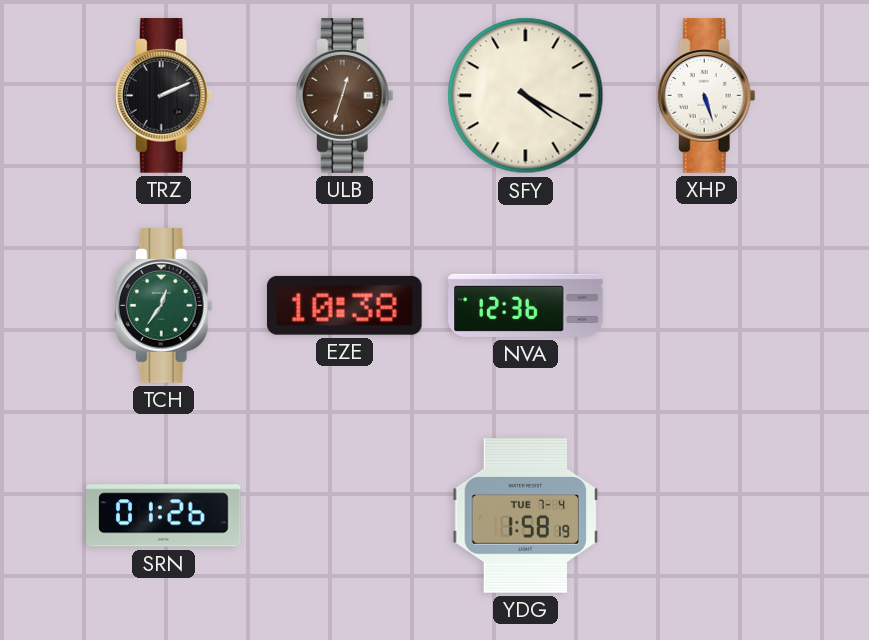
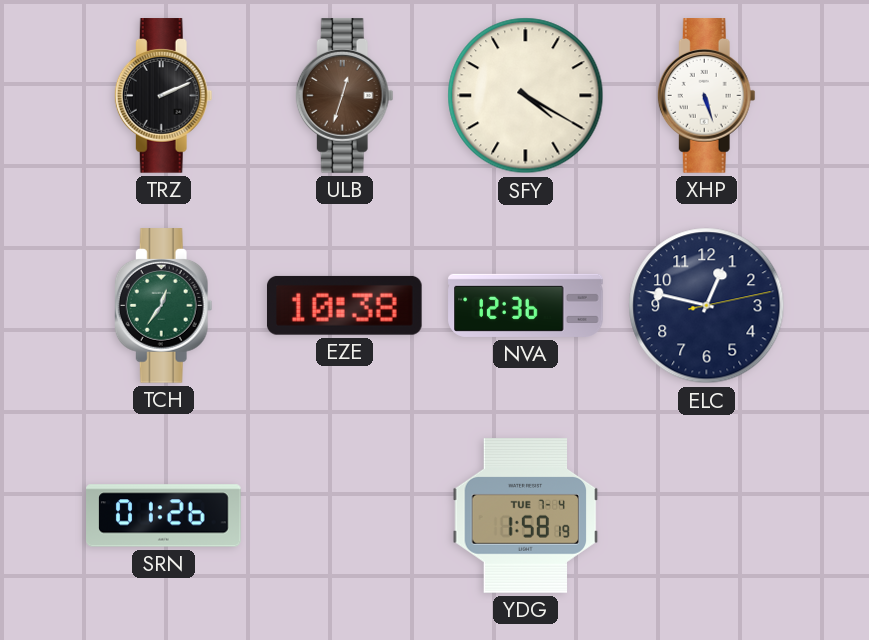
ELC: none -> 12:47 (707, 306)
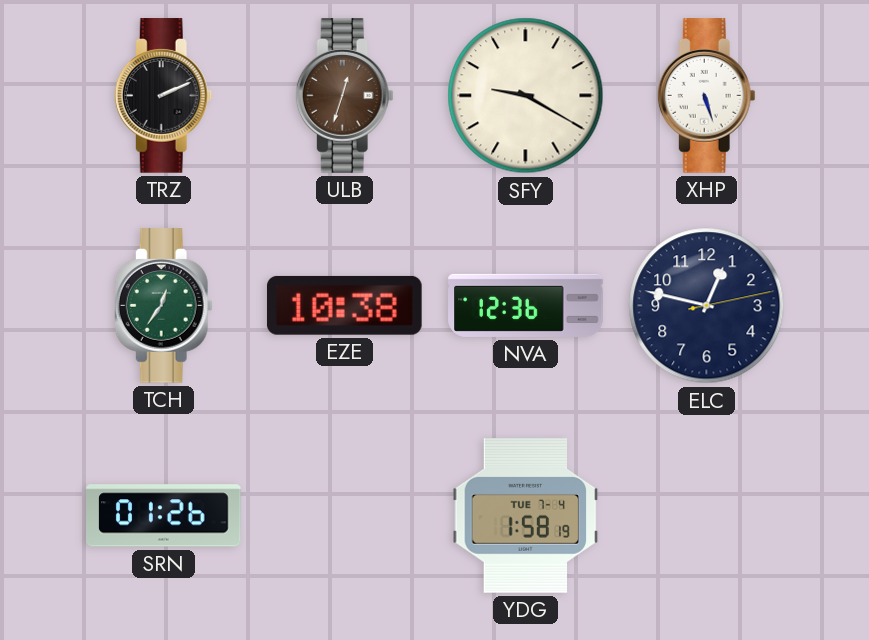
SFY: 4:20 -> 9:20 (526, 96)
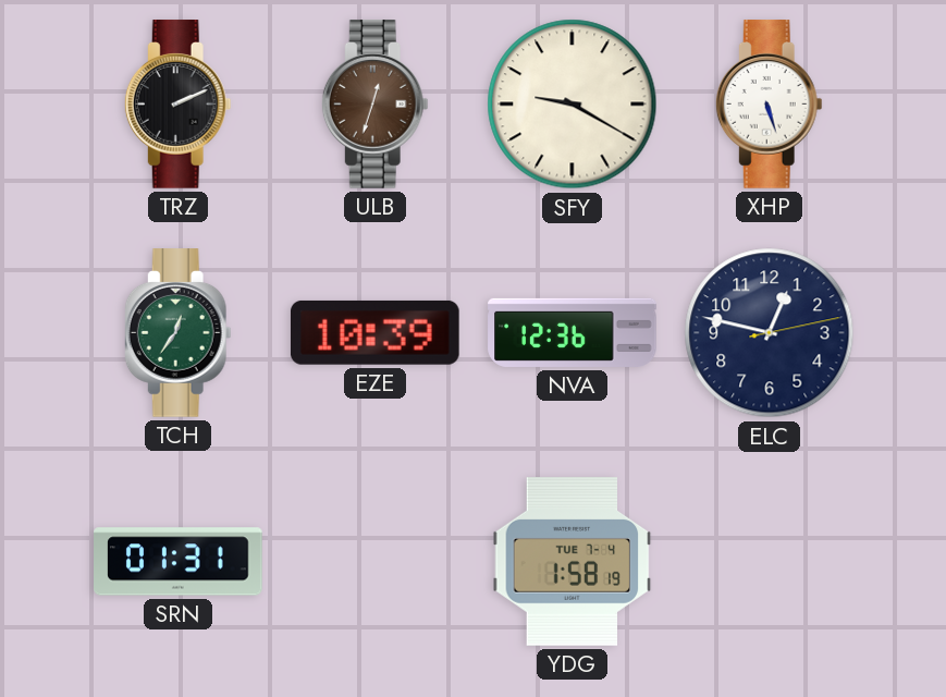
EZE: 10:38 -> 10:39 (374, 332)
SRN: 01:26 -> 01:31 (179, 562)
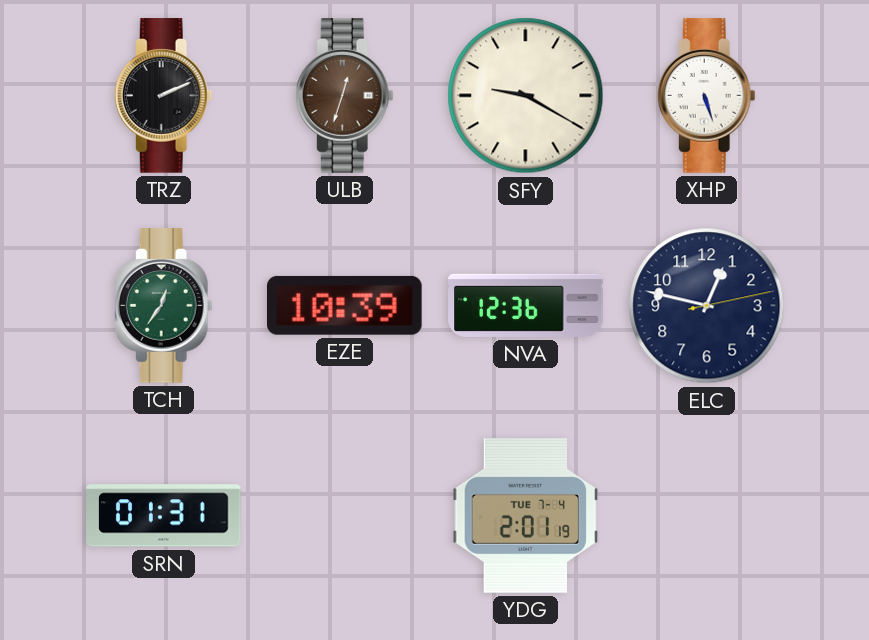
YDG: 1:58 -> 2:01 (526, 516)
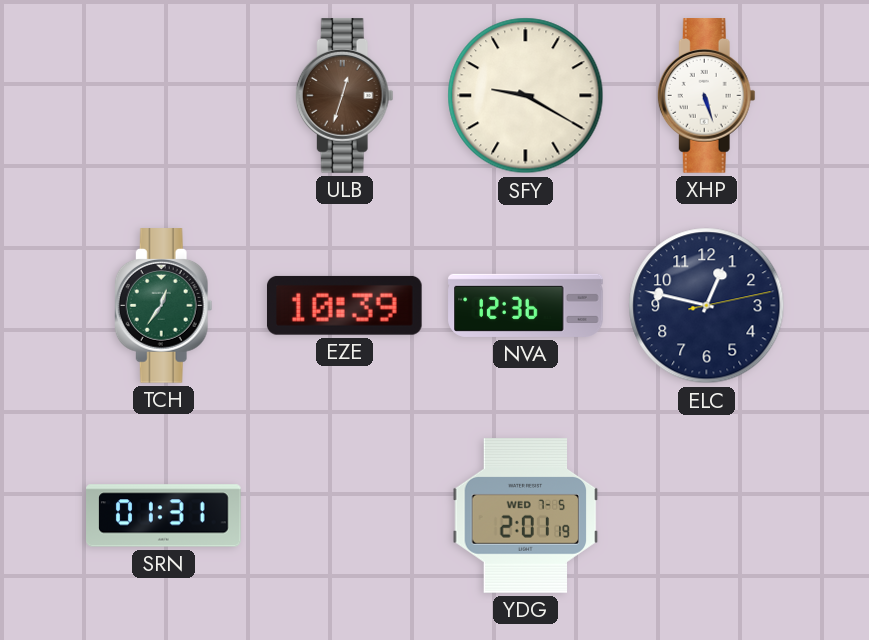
TRZ: 2:11 -> none (163, 96)
YDG date: TUE 7-4 -> WED 7-5 (526, 516)
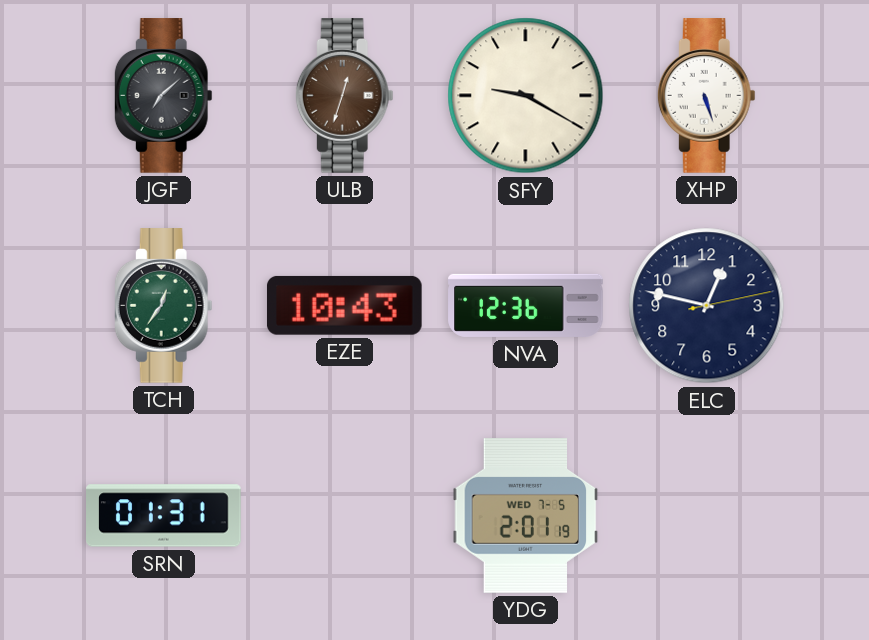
JGF: none -> 7:08 (163, 96)
EZE: 10:39 -> 10:43 (344, 305)
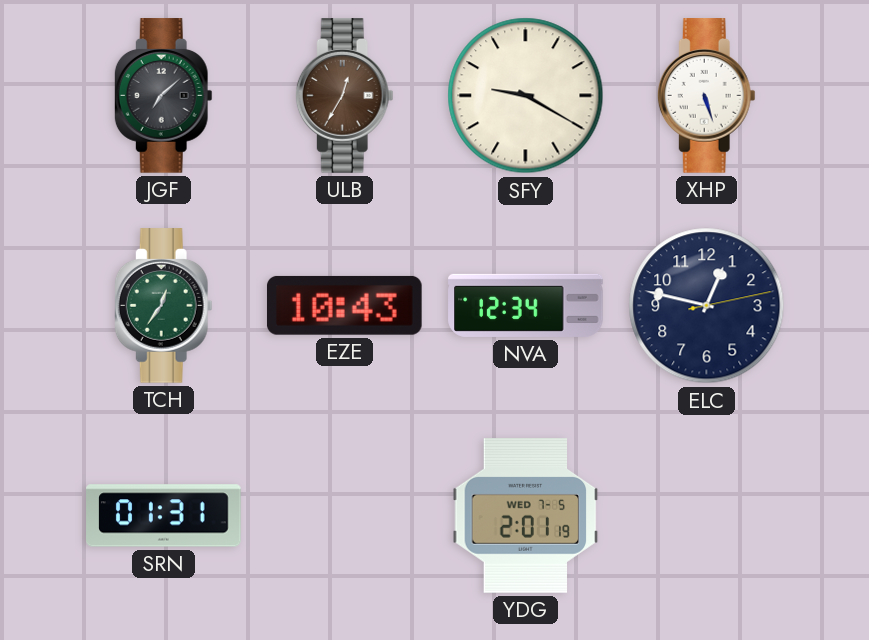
ULB: 12:33 -> 12:35 (344, 96)
NVA: 12:36 -> 12:34 (526, 305)
